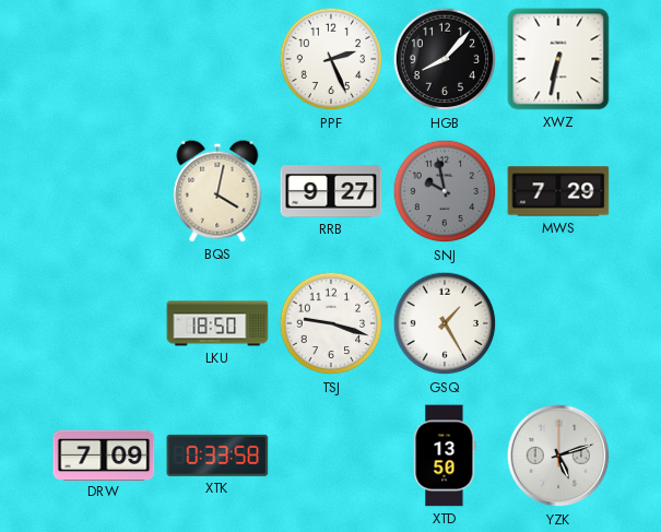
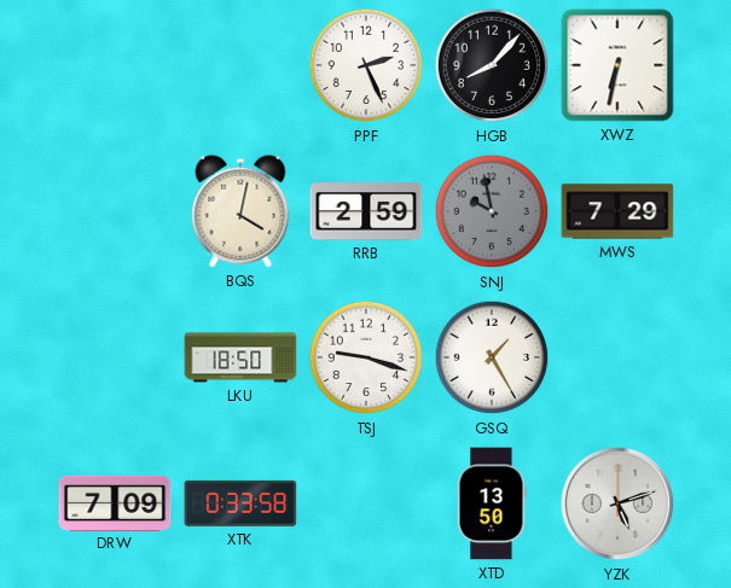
RRB: 9:27 -> 2:59 (366, 211)
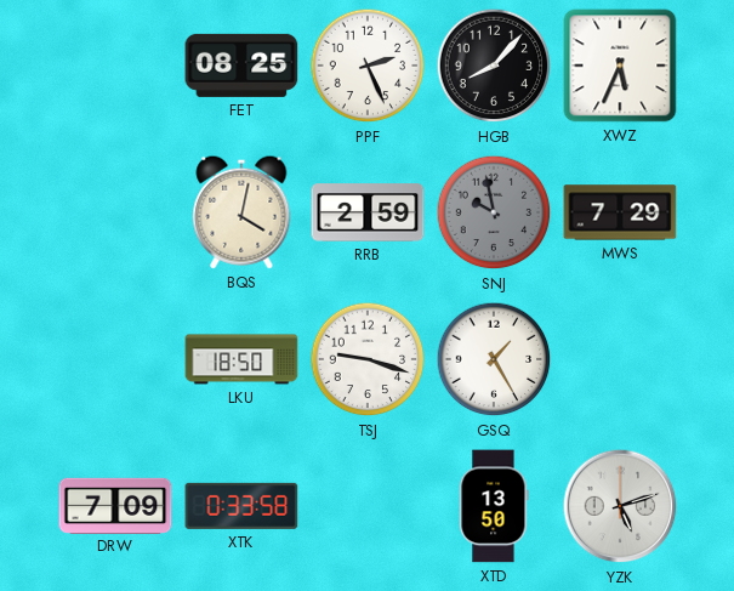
FET: none -> 08:25 (241, 66)
XWZ: 6:32 -> 5:34 (620, 66)
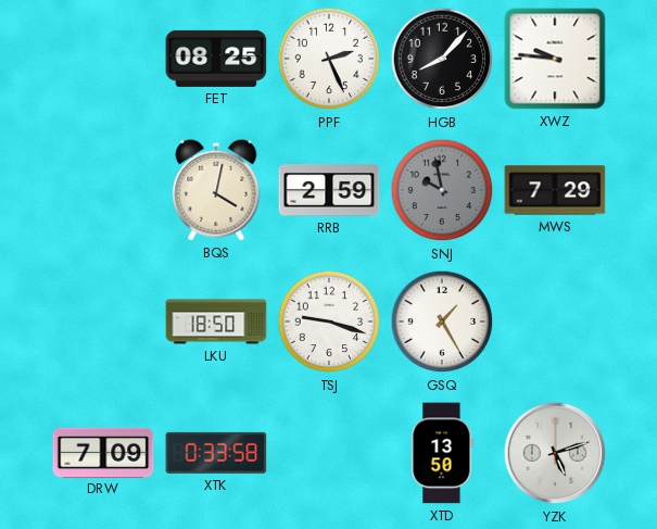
XWZ: 5:34 -> 9:46 (555, 59)
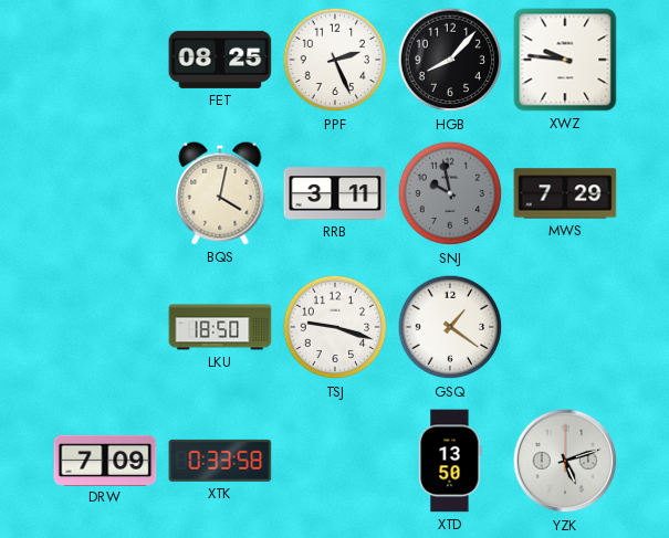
RRB: 2:59 -> 3:11 (335, 193)
GSQ: 1:25 -> 1:21 (450, 327)
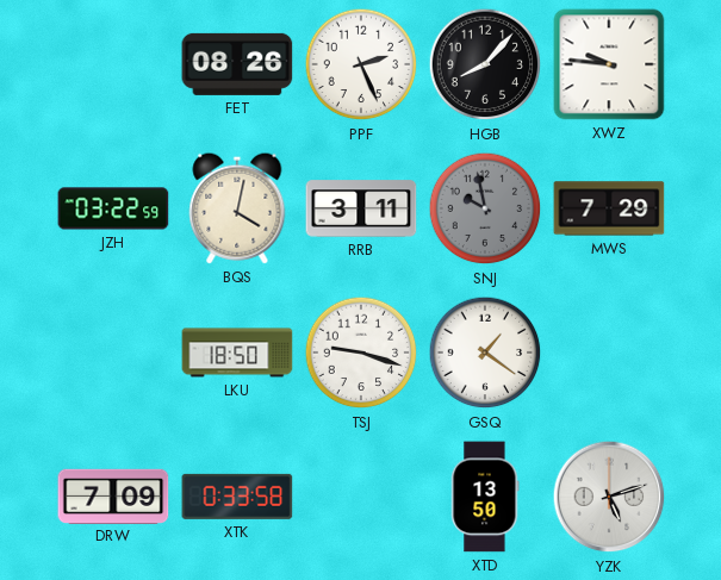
FET: 08:25 -> 08:26 (237, 64)
JZH: none -> 03:22 (113, 208)
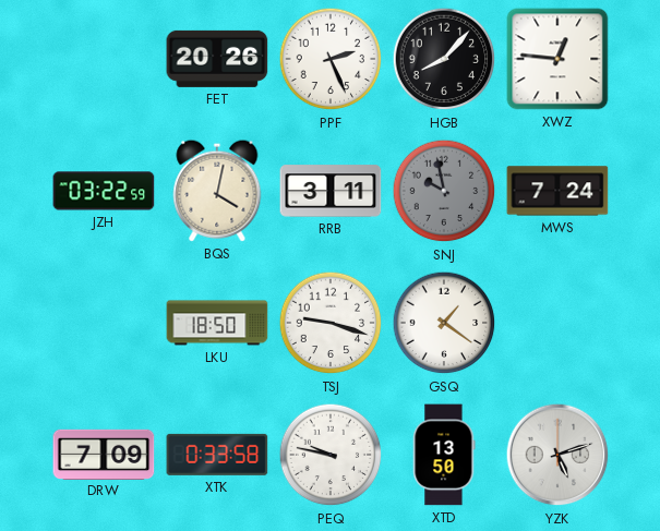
FET: 08:26 -> 20:26 (217, 59)
XWZ: 9:46 -> 12:46 (557, 59)
MWS: 7:29 -> 7:24 (557, 191)
PEQ: none -> 9:47 (331, 455)
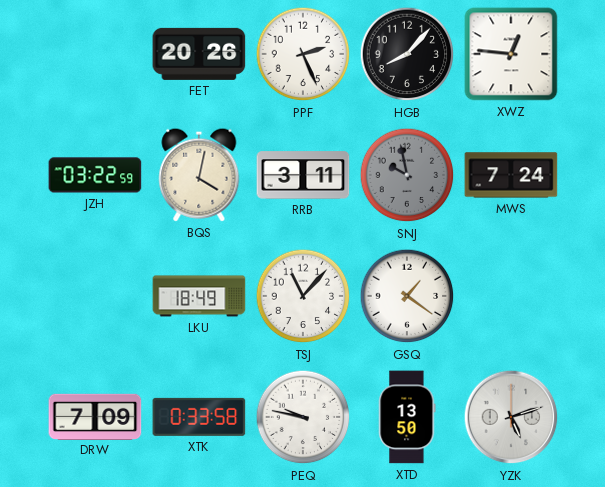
LKU: 18:50 -> 18:49 (199, 296)
TSJ: 9:18 -> 11:07 (303, 296)
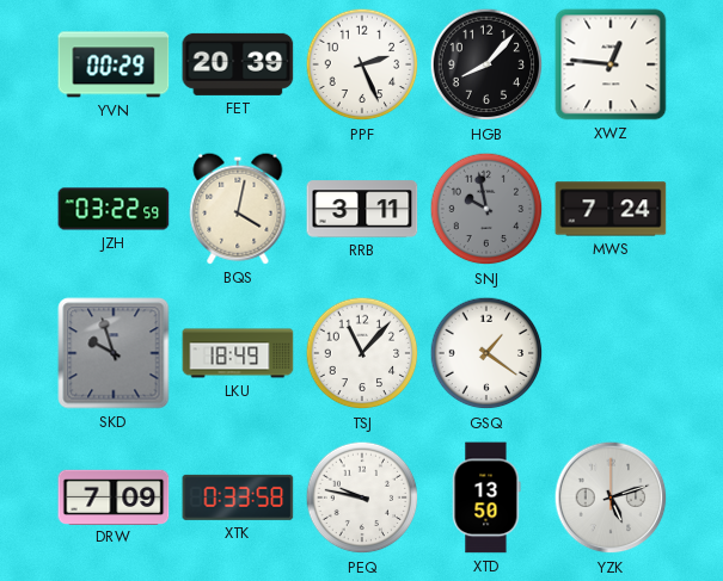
YVN: none -> 00:29 (114, 64)
FET: 20:26 -> 20:39 (238, 64)
SKD: none -> 9:57 (114, 353)
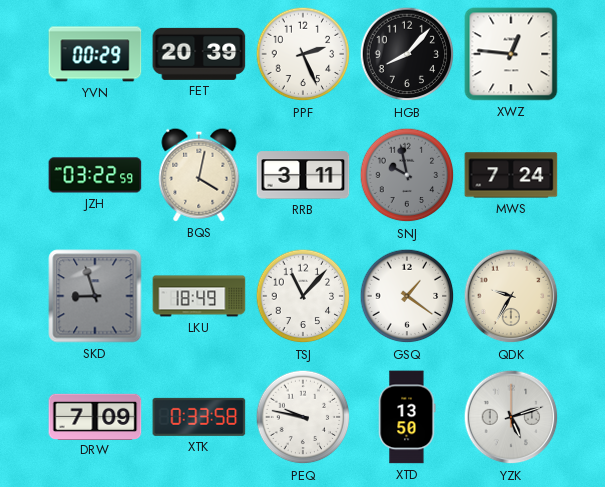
SKD: 9:57 -> 8:57 (95, 296)
QDK: none -> 9:35 (511, 296)
